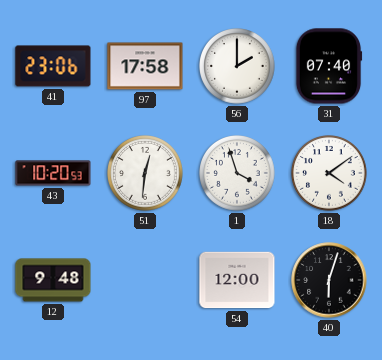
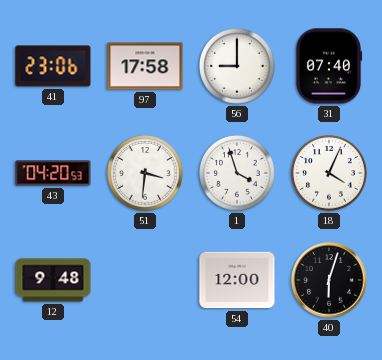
56: 2:00 -> 9:00 (238, 67)
43: 10:20 -> 04:20 (53, 173)
51: 12:31 -> 3:31 (146, 174)
18: 4:09 -> 4:04 (330, 174)
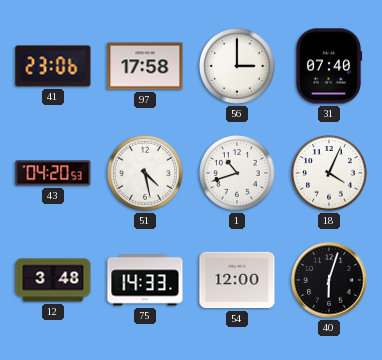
56: 9:00 -> 3:00 (238, 67)
51: 3:31 -> 4:28 (146, 174)
1: 3:57 -> 10:42 (238, 174)
12: 9:48 -> 3:48 (53, 280)
75: none -> 14:33 (145, 280)
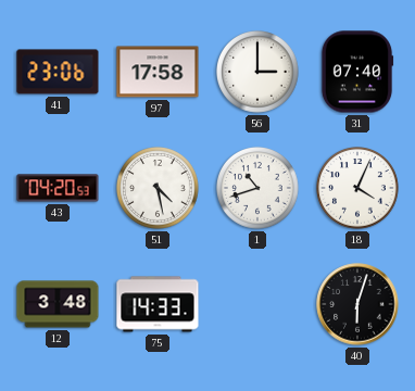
54: 12:00 -> none (237, 280)
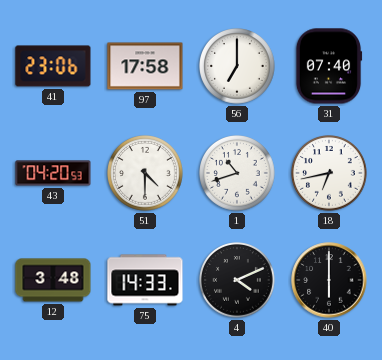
56: 3:00 -> 7:00 (238, 67)
51: 4:28 -> 4:30 (146, 174)
18: 4:04 -> 6:43 (330, 174)
4: none -> 4:11 (238, 281)
40: 6:03 -> 6:00 (329, 280)
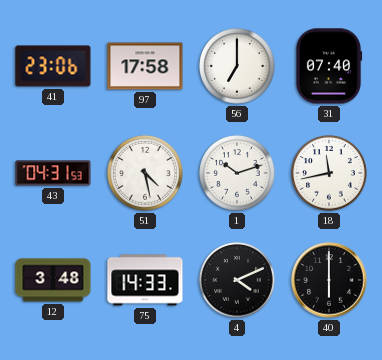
43: 04:20 -> 04:31 (53, 173)
51: 4:30 -> 4:28 (146, 174)
1: 10:42 -> 10:12 (238, 174)
18: 6:43 -> 11:43 (330, 174)
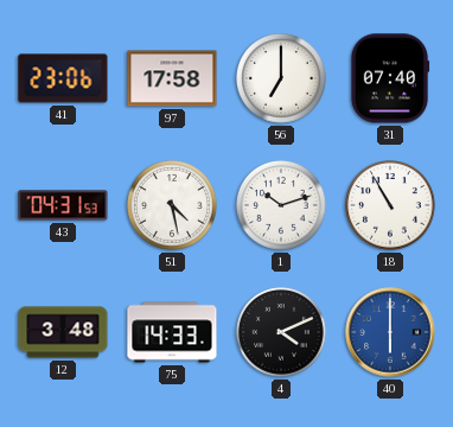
18: 11:43 -> 10:55 (391, 206)
40 dial: black -> blue (390, 332)
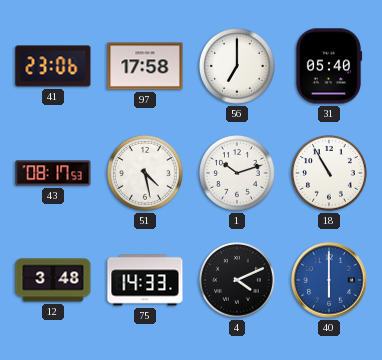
31: 07:40 -> 05:40 (329, 66)
43: 04:31 -> 08:17 (53, 173)
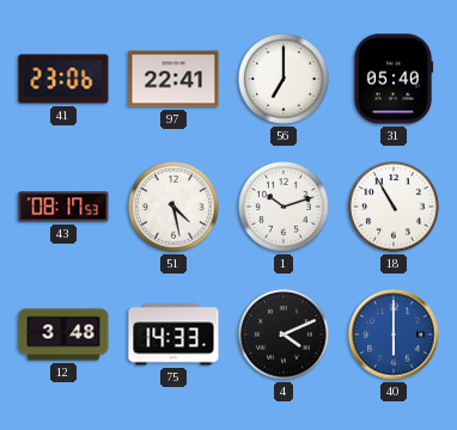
97: 17:58 -> 22:41 (173, 79)
